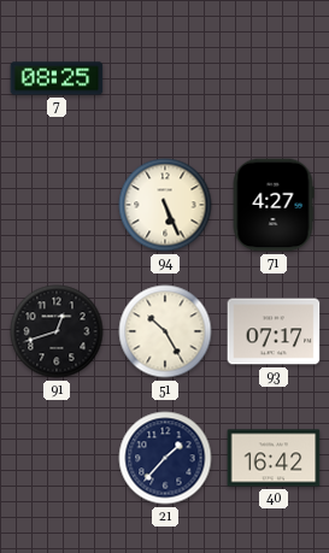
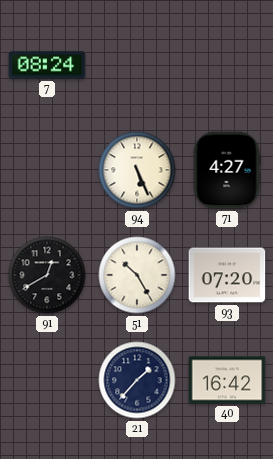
7: 08:25 -> 08:24 (47, 65)
91: 12:42 -> 12:40 (47, 275)
93: 07:17 -> 07:20 (227, 275)
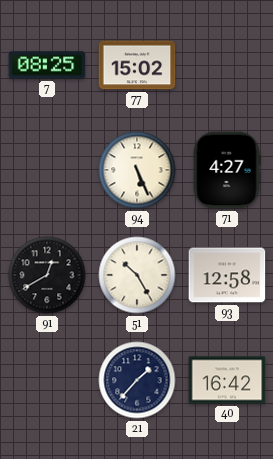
7: 08:24 -> 08:25 (47, 65)
77: none -> 15:02 (137, 65)
93: 07:20 -> 12:58 (227, 275)
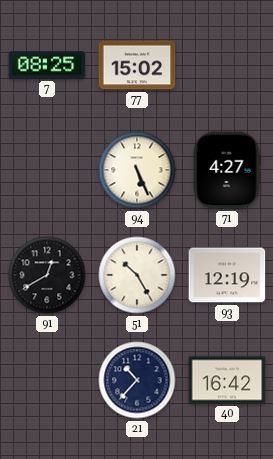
93: 12:58 -> 12:19 (227, 275)
21: 1:37 -> 10:37 (137, 380)
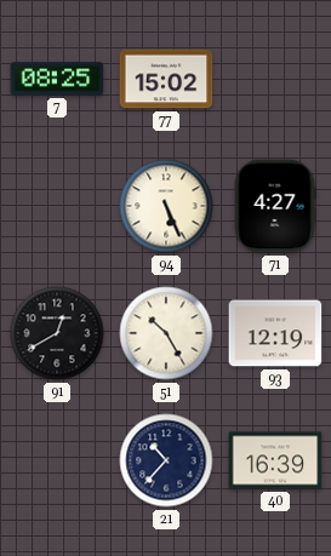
40: 16:42 -> 16:39 (275, 460)
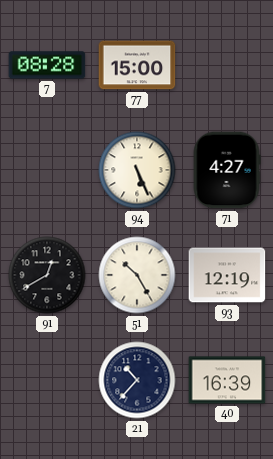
7: 08:25 -> 08:28 (47, 65)
77: 15:02 -> 15:00 (137, 65)
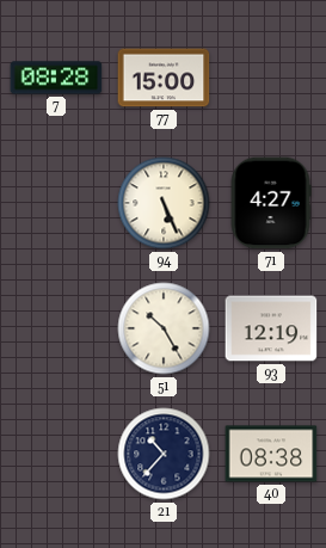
91: 12:40 -> none (47, 275)
40: 16:39 -> 08:38 (271, 454)
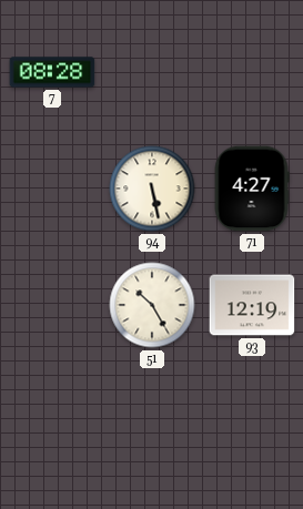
77: 15:00 -> none (164, 78)
94: 5:26 -> 5:28 (152, 189)
21: 10:37 -> none (164, 454)
40: 08:38 -> none (271, 454)
